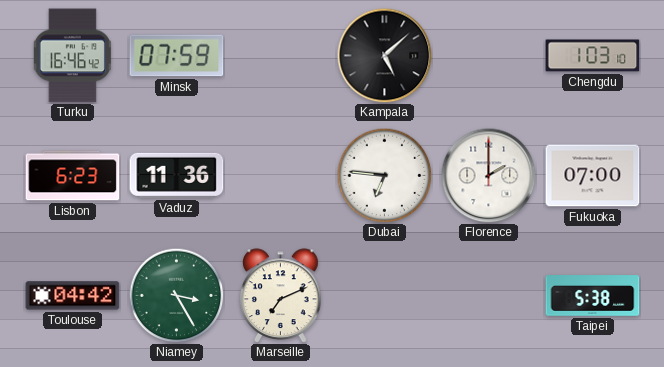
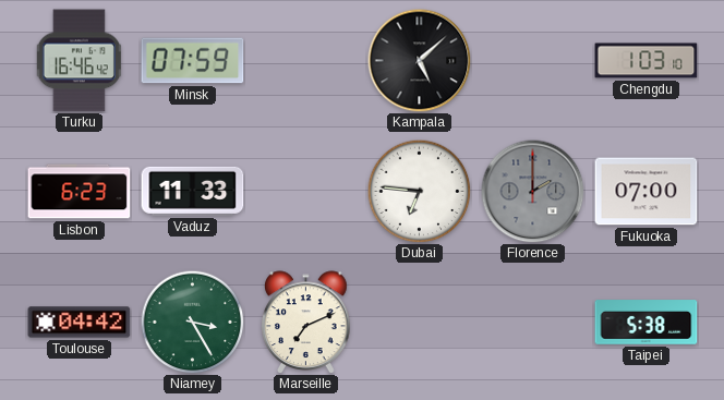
Vaduz: 11:36 -> 11:33 (193, 191)
Florence dial: white -> grey (532, 191)
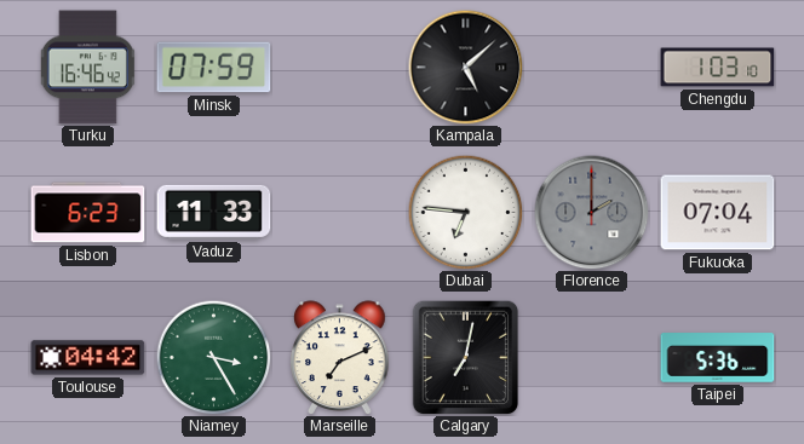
Fukuoka: 07:00 -> 07:04 (718, 213)
Calgary: none -> 7:02 (466, 357)
Taipei: 5:38 -> 5:36 (718, 358)
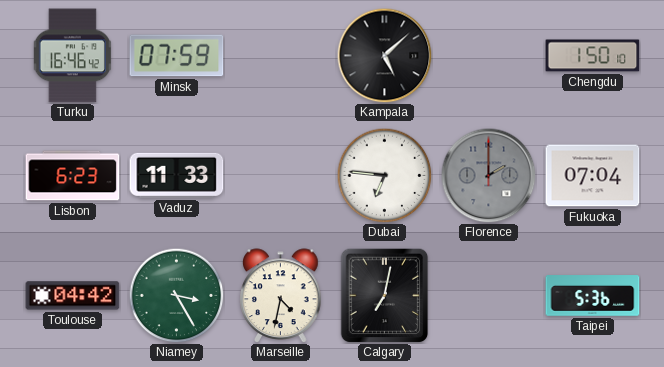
Chengdu: 1:03 -> 1:50 (593, 56)
Marseille: 7:11 -> 4:32 (281, 296)
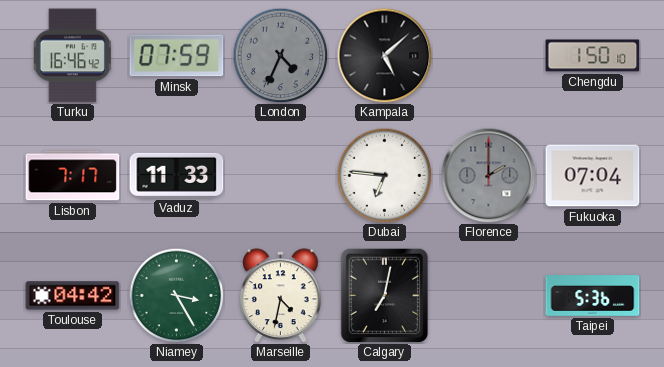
London: none -> 4:34 (280, 55)
Lisbon: 6:23 -> 7:17 (73, 176)
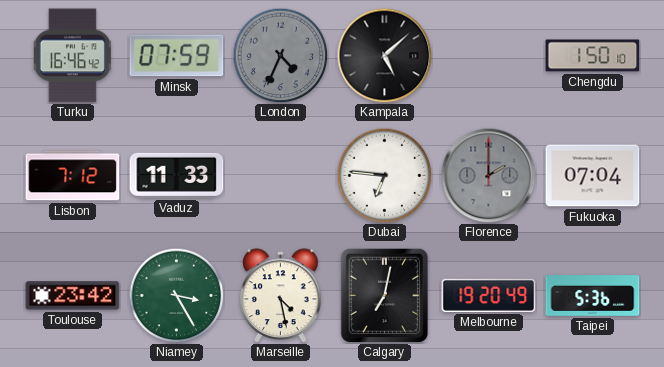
Lisbon: 7:17 -> 7:12 (73, 176)
Toulouse: 04:42 -> 23:42 (73, 296)
Marseille: 4:32 -> 4:28 (281, 296)
Melbourne: none -> 19:20 (489, 295)
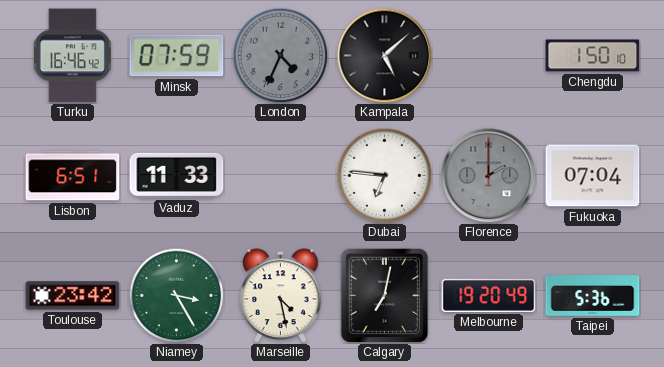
Lisbon: 7:12 -> 6:51 (73, 176)
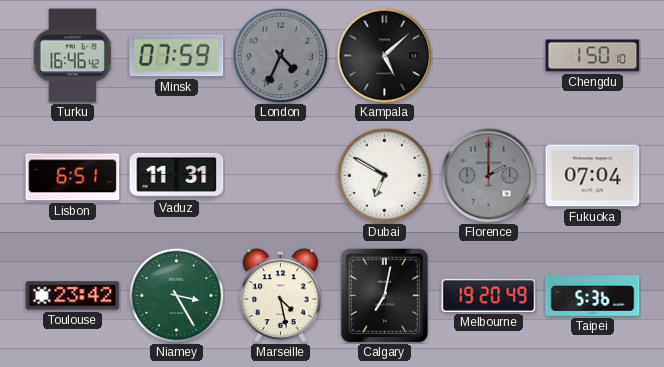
Vaduz: 11:33 -> 11:31 (177, 175)
Dubai: 6:46 -> 6:50 (384, 175)
